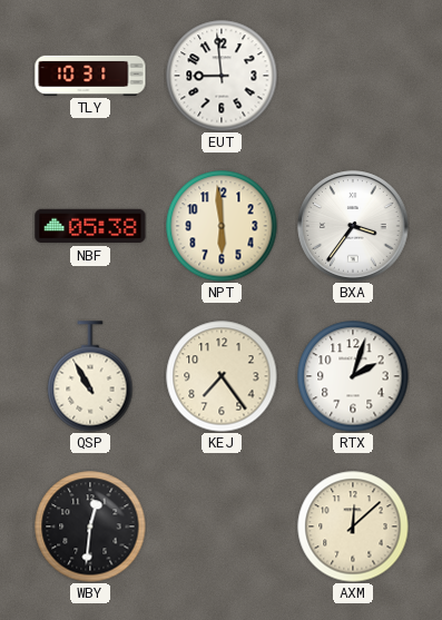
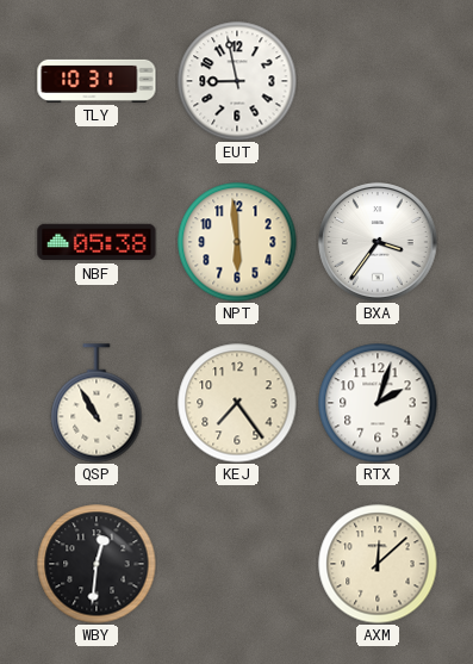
EUT: 8:59 -> 8:58 (237, 81)
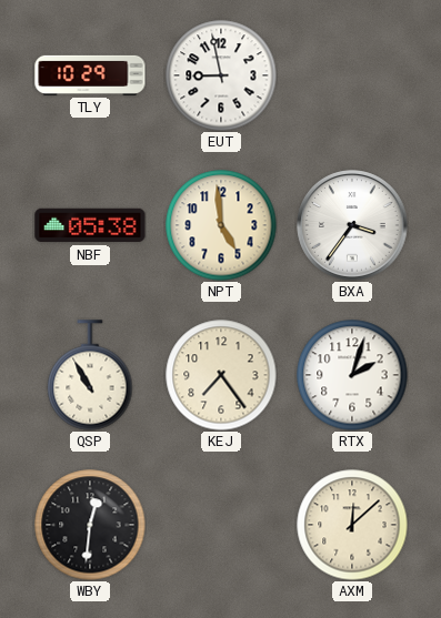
TLY: 10:31 -> 10:29 (90, 75)
NPT: 5:59 -> 4:59 (221, 225)
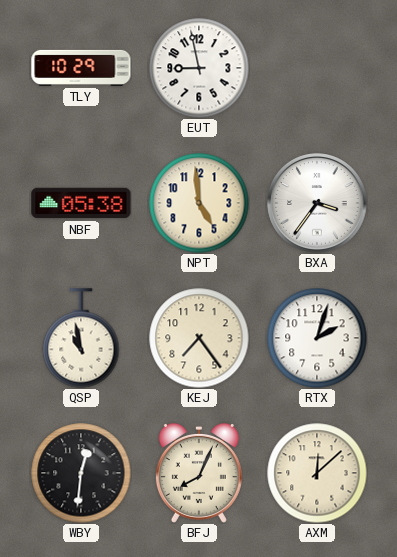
QSP: 10:55 -> 10:58 (81, 338)
BFJ: none -> 8:04 (199, 473)
